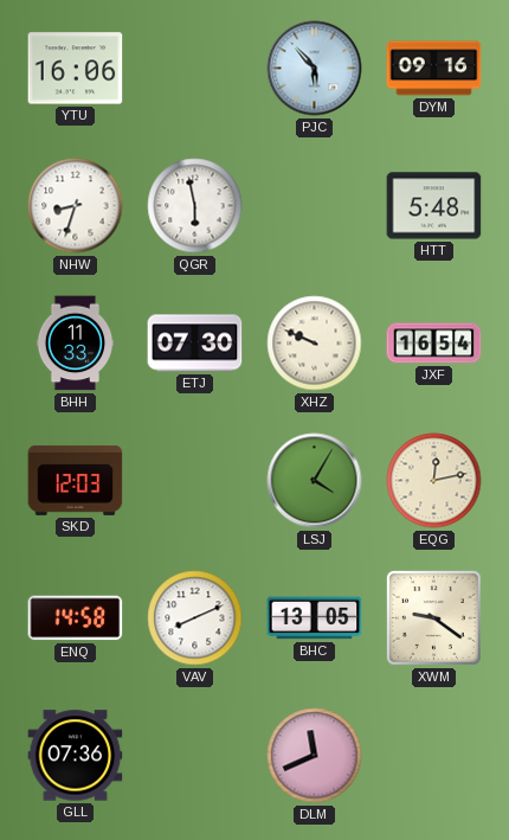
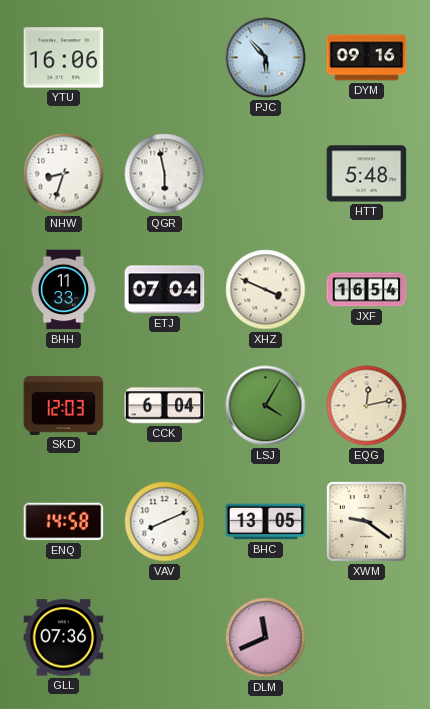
ETJ: 07:30 -> 07:04 (165, 290)
XHZ: 9:49 -> 3:49 (266, 290)
CCK: none -> 6:04 (165, 406)
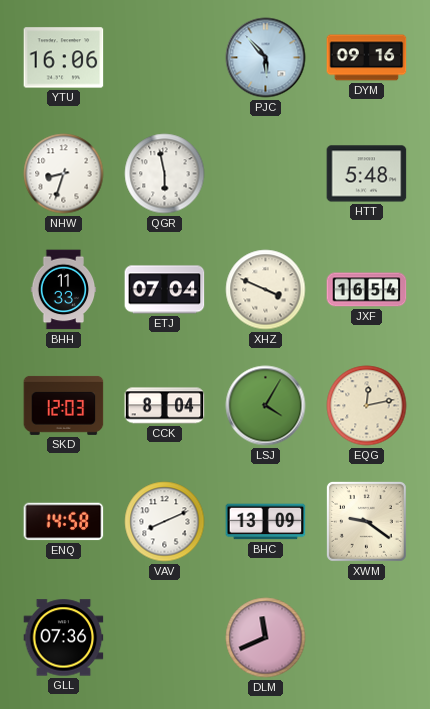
CCK: 6:04 -> 8:04 (165, 406)
BHC: 13:05 -> 13:09 (266, 522)
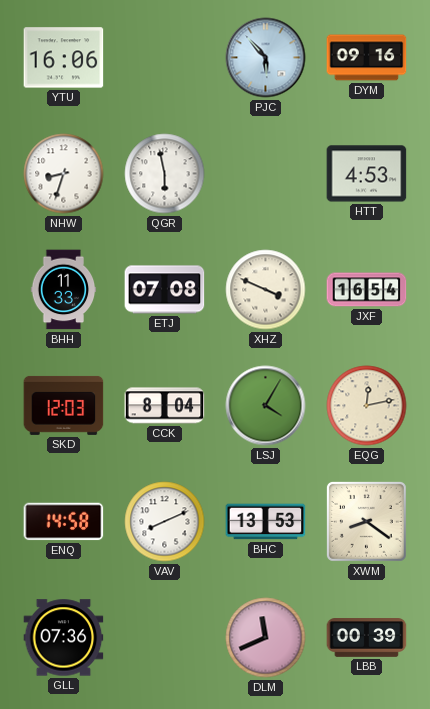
HTT: 5:48 -> 4:53 (367, 174)
ETJ: 07:04 -> 07:08 (165, 290)
BHC: 13:09 -> 13:53 (266, 522)
XWM: 9:21 -> 8:21 (366, 521)
LBB: none -> 00:39 (367, 638)
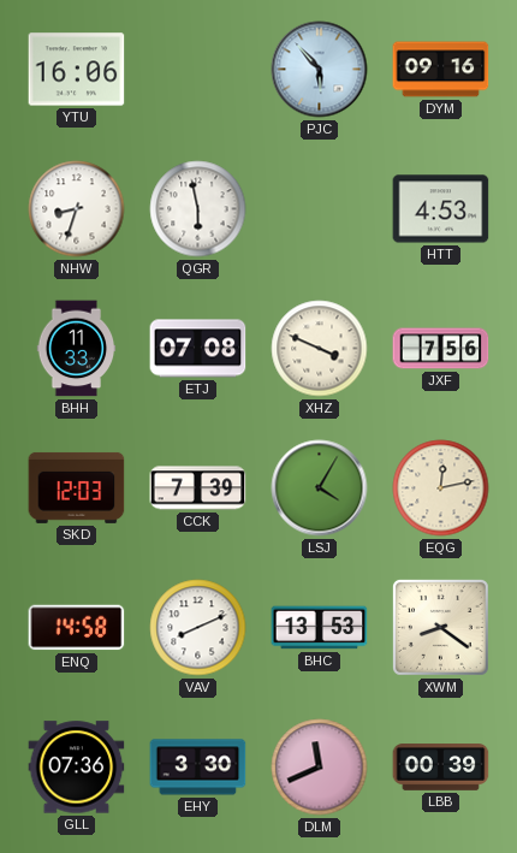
JXF: 16:54 -> 7:56 (441, 349)
CCK: 8:04 -> 7:39 (198, 488)
EHY: none -> 3:30 (198, 768)
